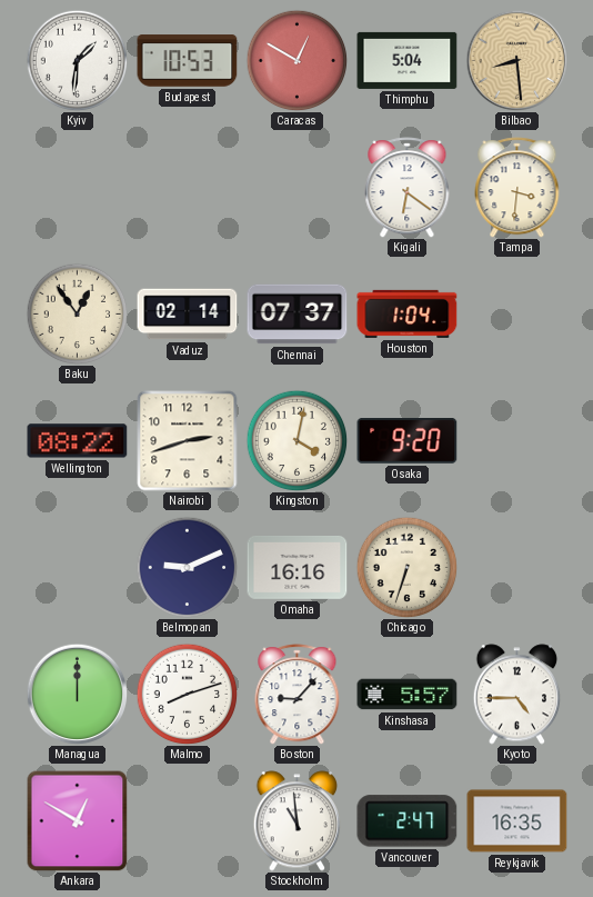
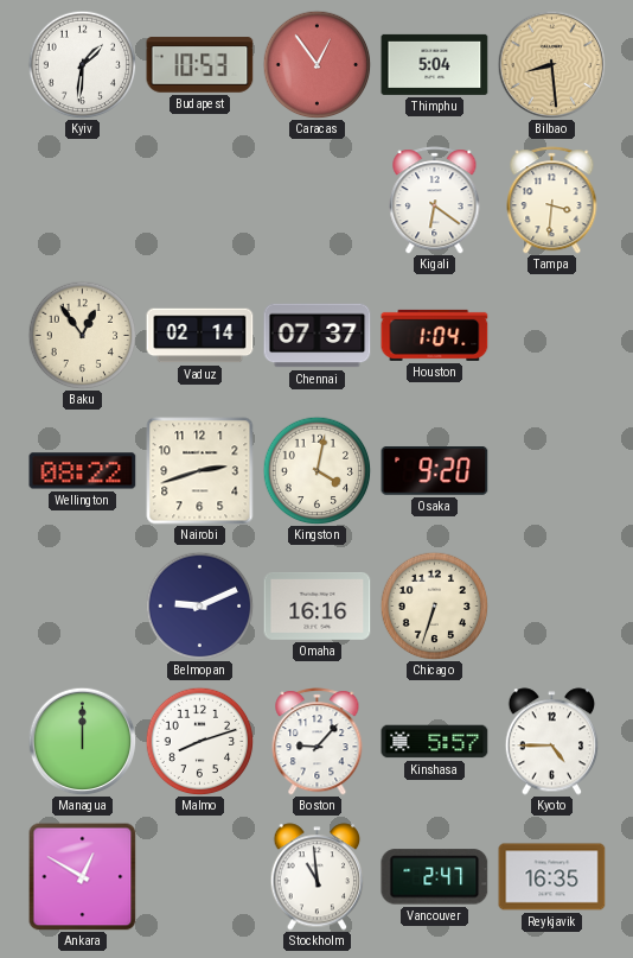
Caracas: 12:50 -> 12:54 (316, 64)
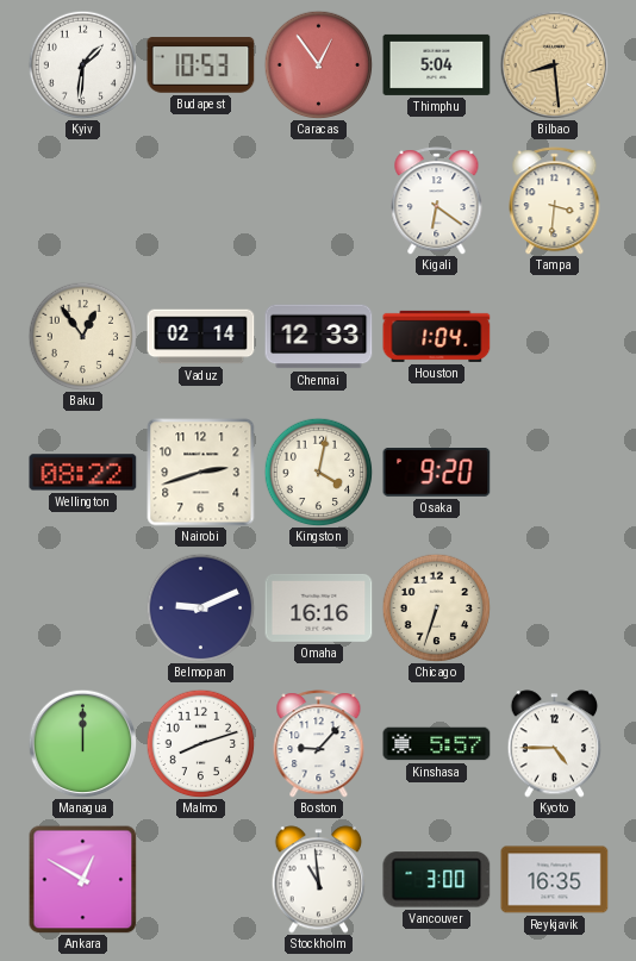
Chennai: 07:37 -> 12:33 (319, 337)
Vancouver: 2:47 -> 3:00 (437, 880)
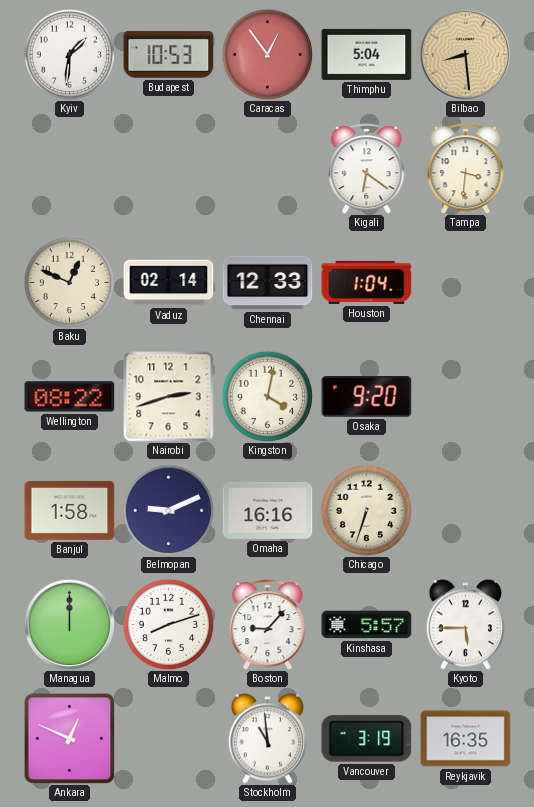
Baku: 12:54 -> 12:49 (69, 282)
Banjul: none -> 1:58 (70, 510)
Kyoto: 4:45 -> 5:45 (466, 625)
Ankara: 12:50 -> 12:49 (70, 739)
Vancouver: 3:00 -> 3:19 (367, 739)
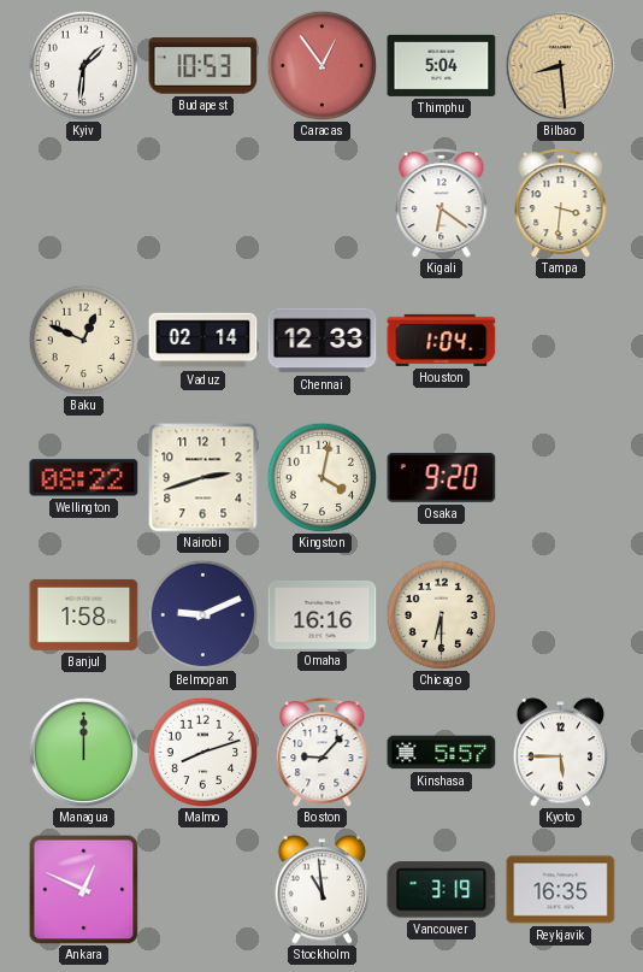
Chicago: 6:33 -> 6:30 (441, 614)
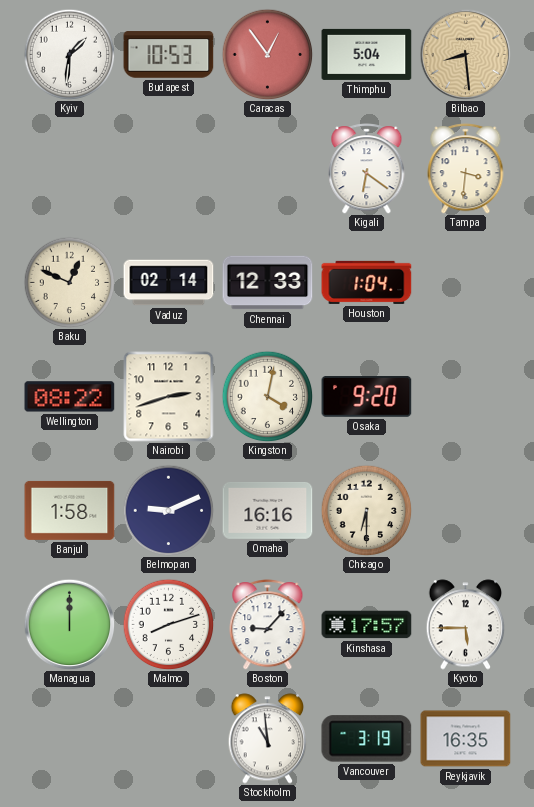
Kinshasa: 5:57 -> 17:57 (367, 625)
Ankara: 12:49 -> none (84, 890)
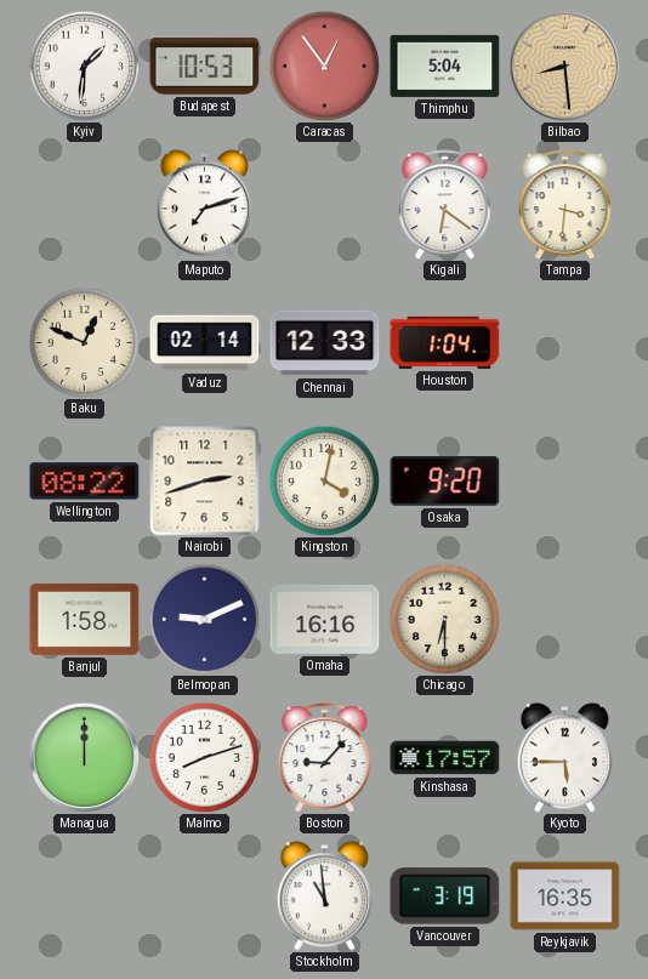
Maputo: none -> 7:12 (205, 205)
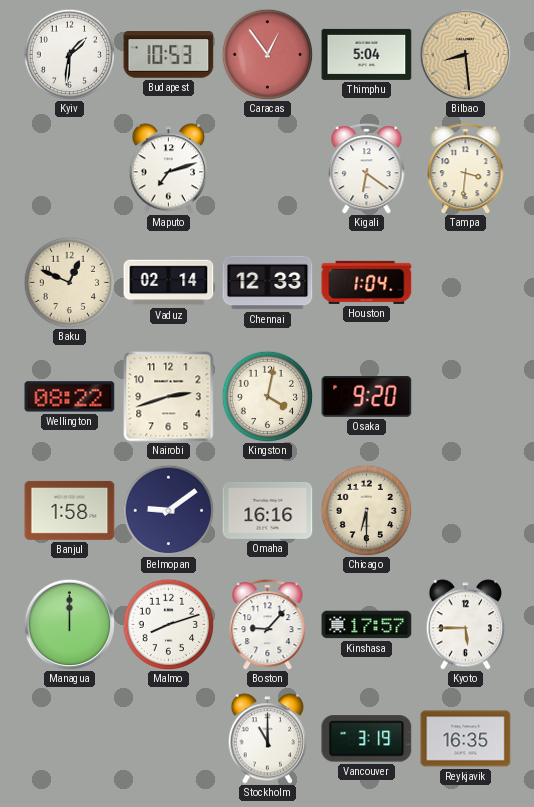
Belmopan: 9:11 -> 9:09 (168, 510)
Stockholm: 10:59 -> 11:00 (268, 739)
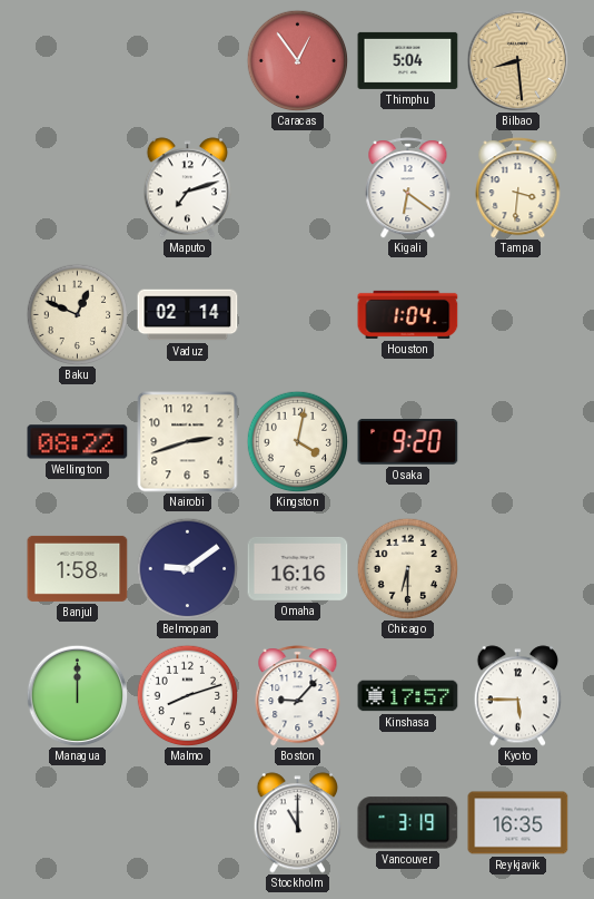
Kyiv: 1:31 -> none (69, 54)
Budapest: 10:53 -> none (169, 55)
Chennai: 12:33 -> none (268, 283)
